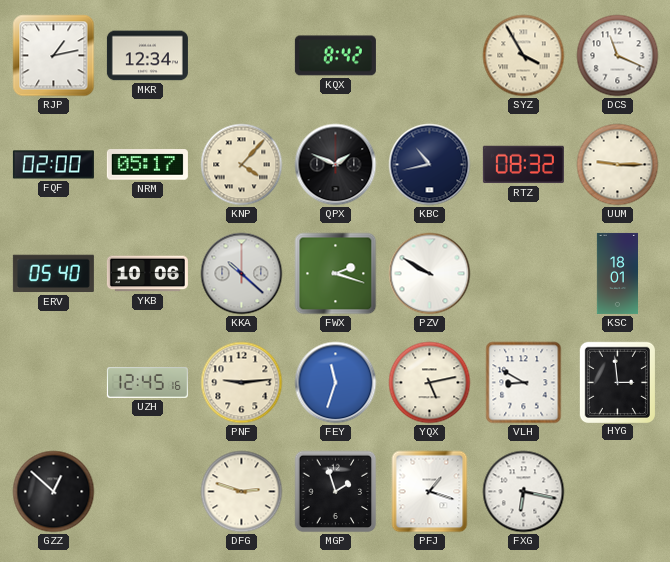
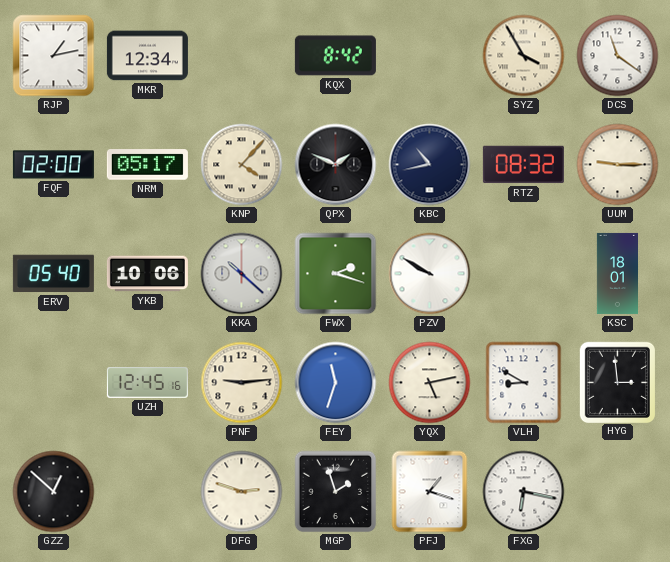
DCS: 11:19 -> 11:21 (618, 56)
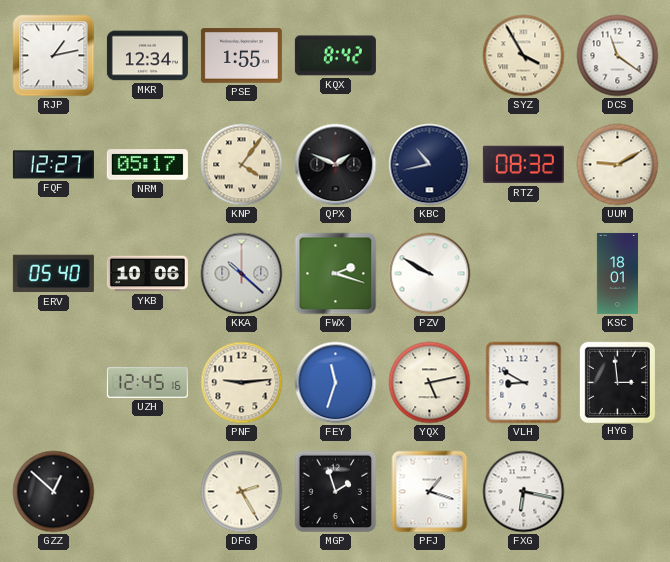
PSE: none -> 1:55 (241, 56)
FQF: 02:00 -> 12:27 (53, 165)
KNP: 4:07 -> 4:06 (242, 165)
UUM: 9:15 -> 9:10 (618, 165)
DFG: 2:48 -> 2:25 (242, 492)
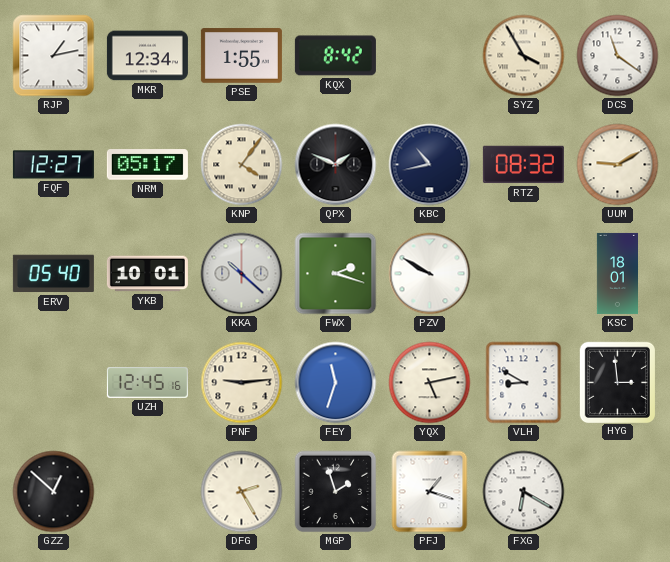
YKB: 10:06 -> 10:01 (147, 274)
FXG: 6:17 -> 6:20 (524, 492)
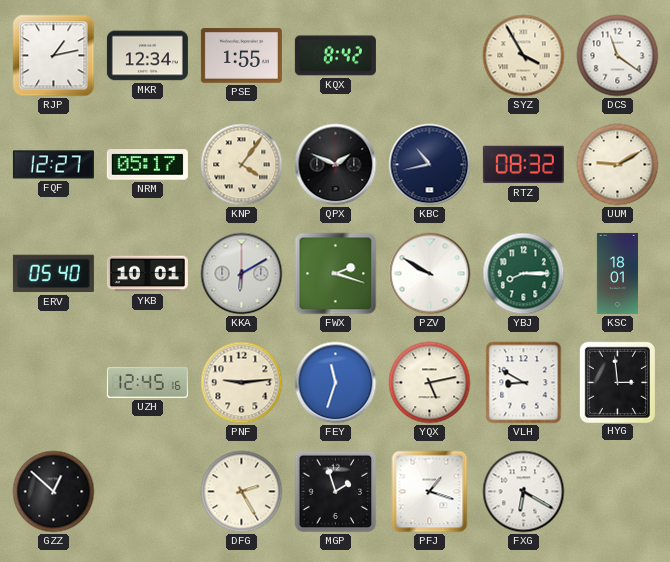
KKA: 10:22 -> 6:10 (242, 274)
YBJ: none -> 8:15 (524, 274)
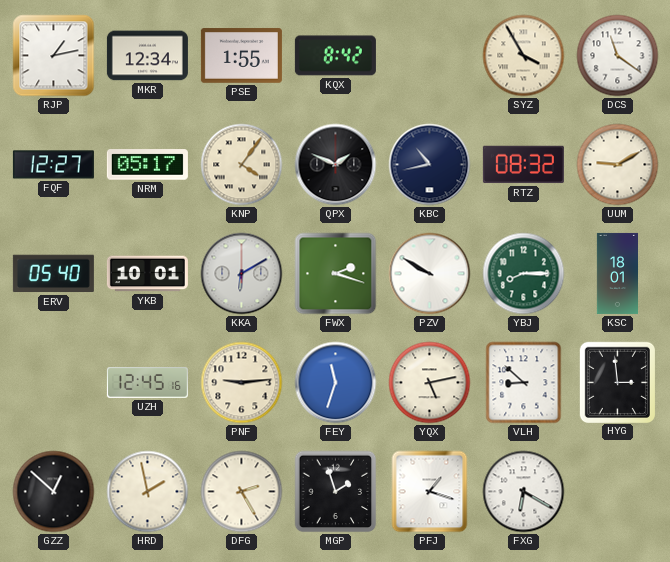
VLH: 8:50 -> 8:52 (524, 383)
HRD: none -> 1:58 (148, 492)
